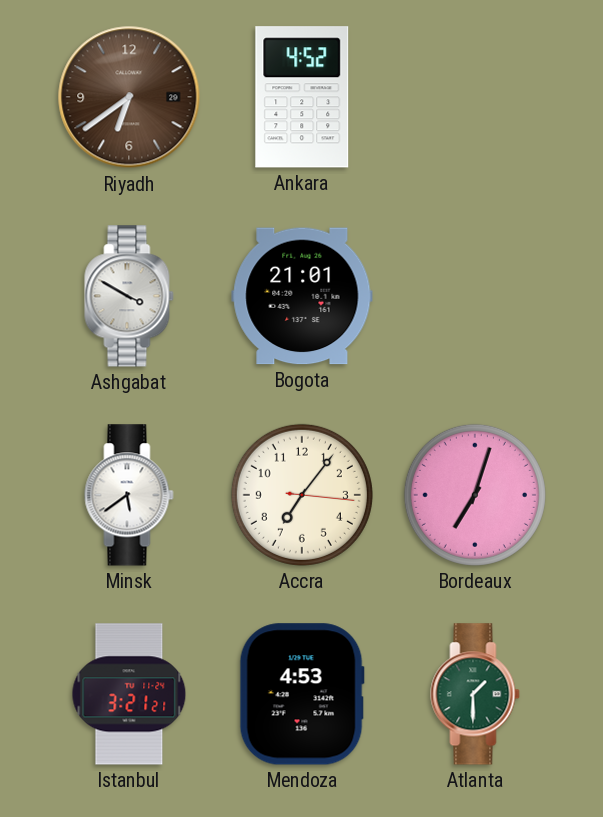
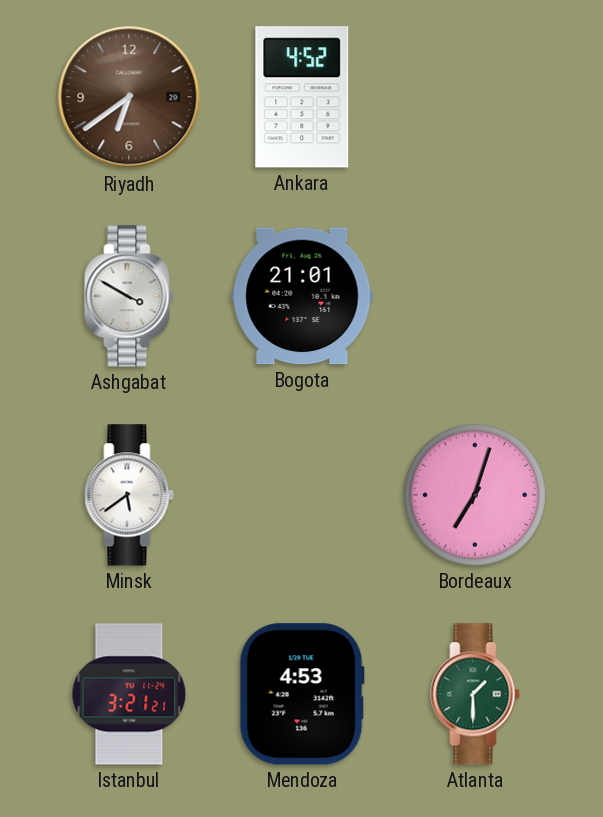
Accra: 7:06 -> none (302, 495)
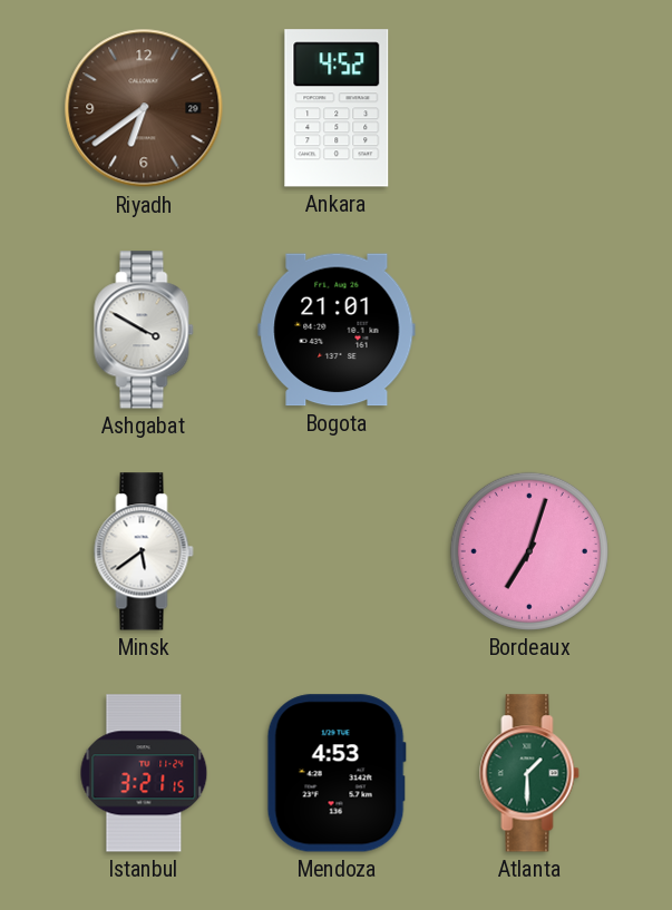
Istanbul: 3:21:21 -> 3:21:15 (144, 773)
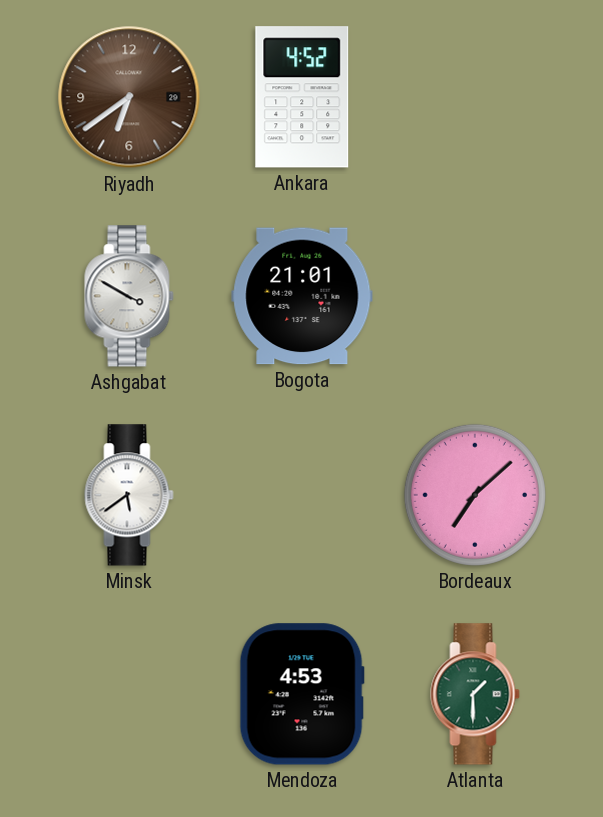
Bordeaux: 7:03 -> 7:08 (475, 495)
Istanbul: 3:21 -> none (144, 773)
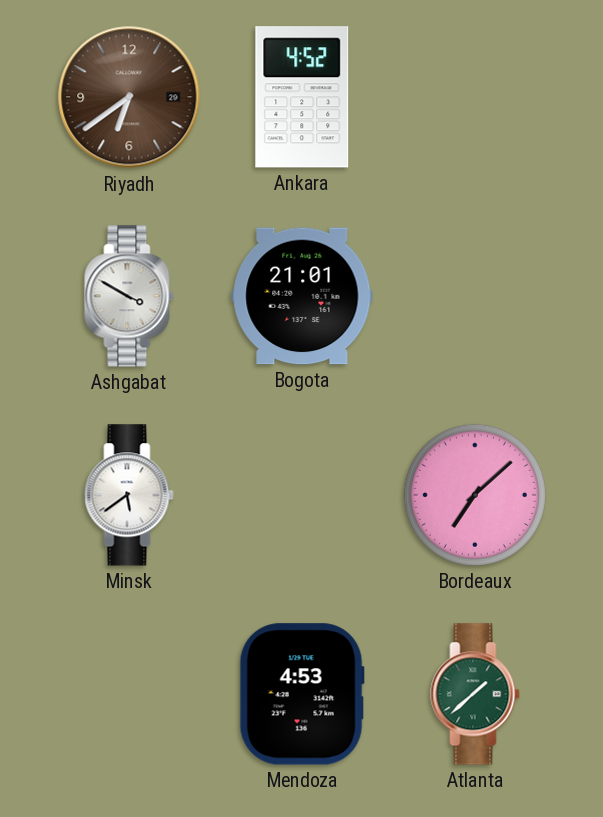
Atlanta: 1:30 -> 1:38 (475, 694)
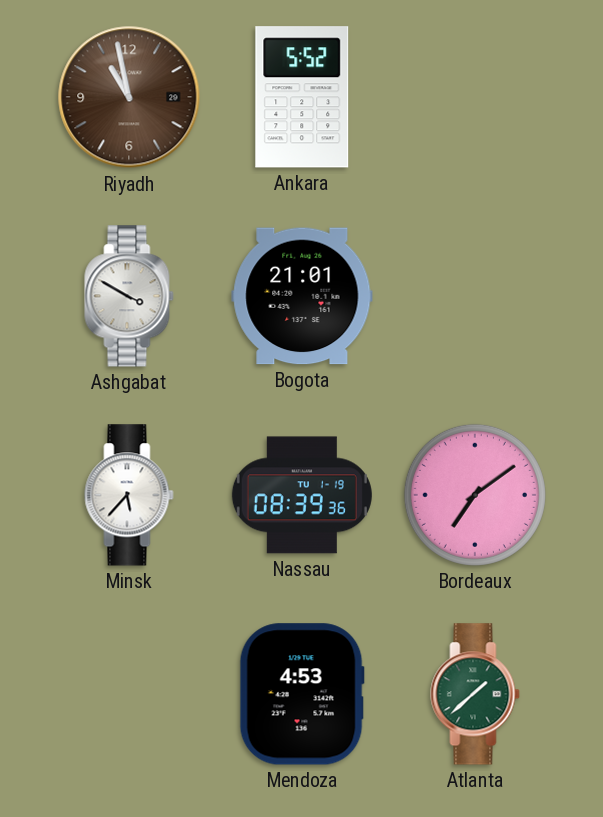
Riyadh: 6:39 -> 10:58 (129, 97)
Ankara: 4:52 -> 5:52 (302, 97)
Minsk: 5:39 -> 5:37 (129, 495)
Nassau: none -> 08:39 (302, 495)
Bordeaux: 7:08 -> 7:09 (475, 495)
